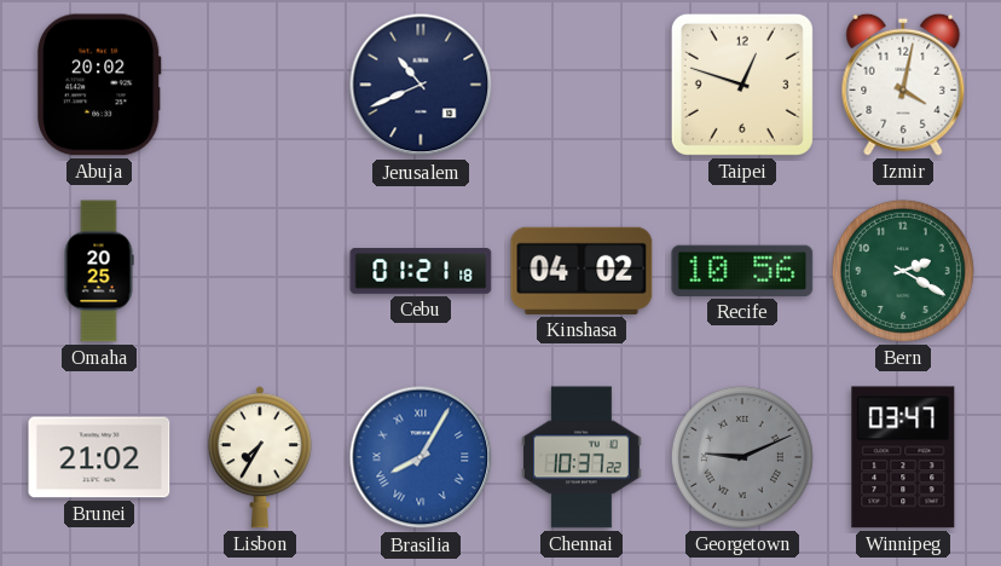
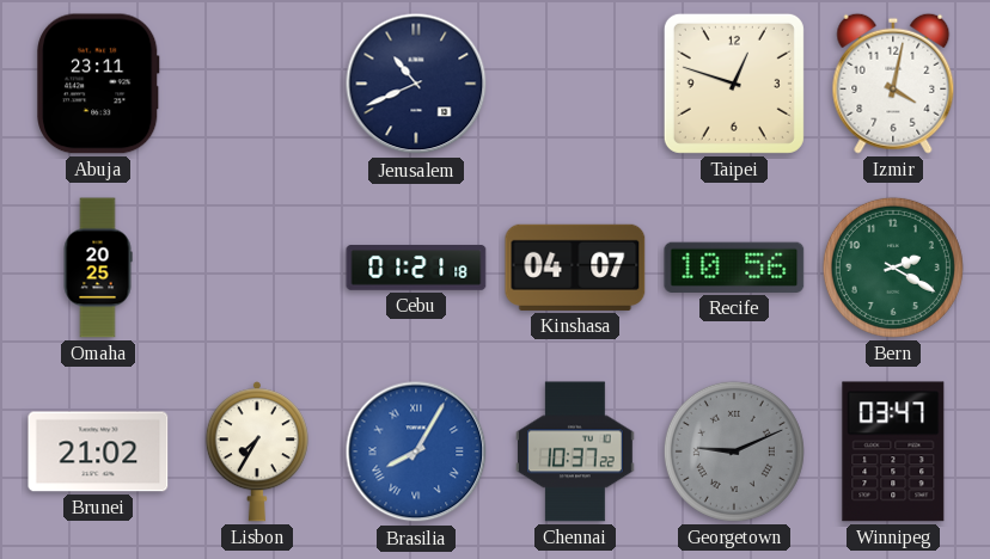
Abuja: 20:02 -> 23:11 (98, 84)
Kinshasa: 04:02 -> 04:07 (575, 268)
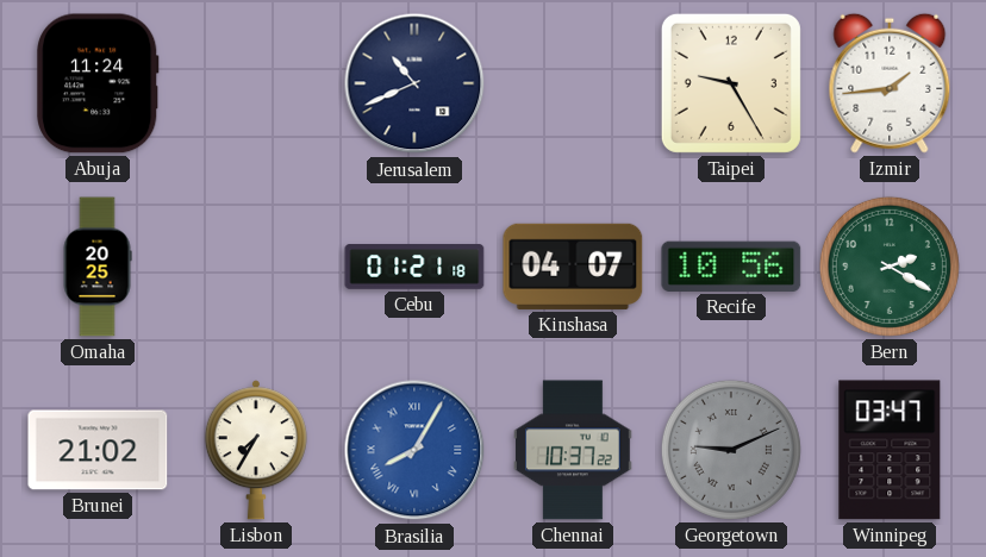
Abuja: 23:11 -> 11:24 (98, 83)
Taipei: 12:48 -> 9:25 (731, 83)
Izmir: 4:02 -> 1:44 (890, 83)
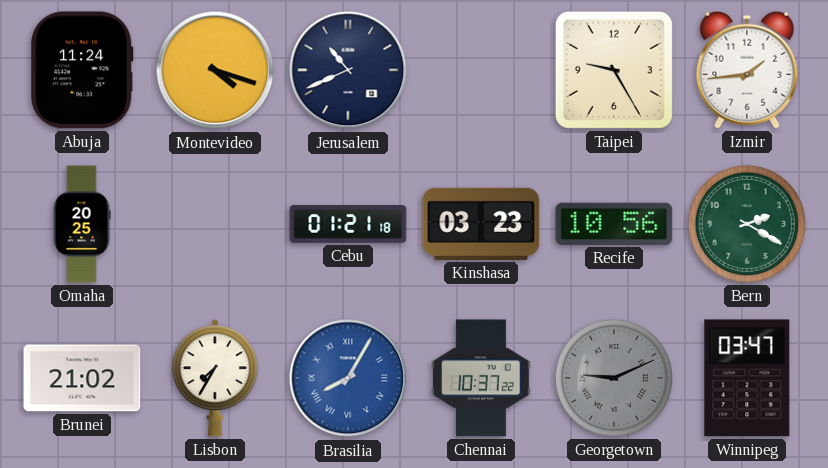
Montevideo: none -> 4:18 (215, 70)
Kinshasa: 04:07 -> 03:23 (481, 224)
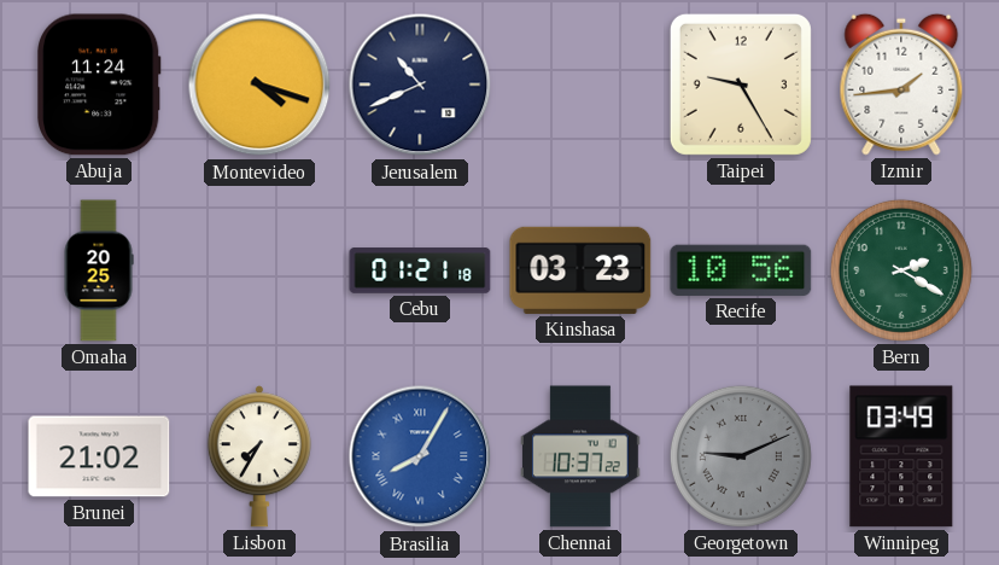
Winnipeg: 03:47 -> 03:49 (901, 456)
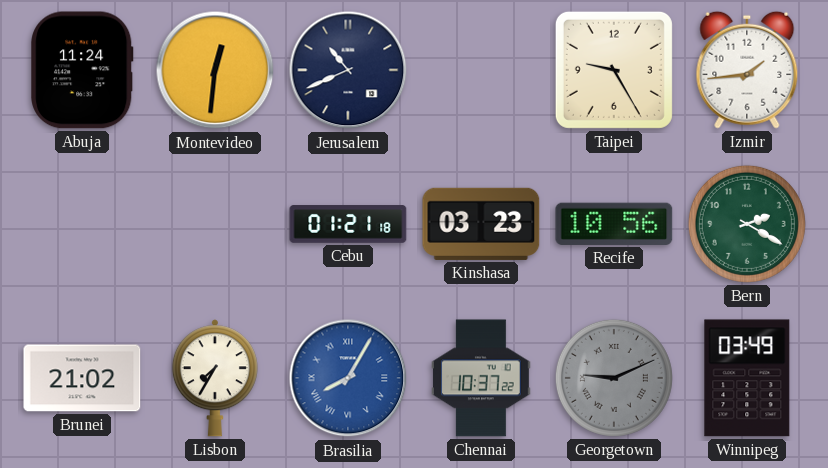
Montevideo: 4:18 -> 12:31 (215, 70)
Omaha: 20:25 -> none (99, 270)
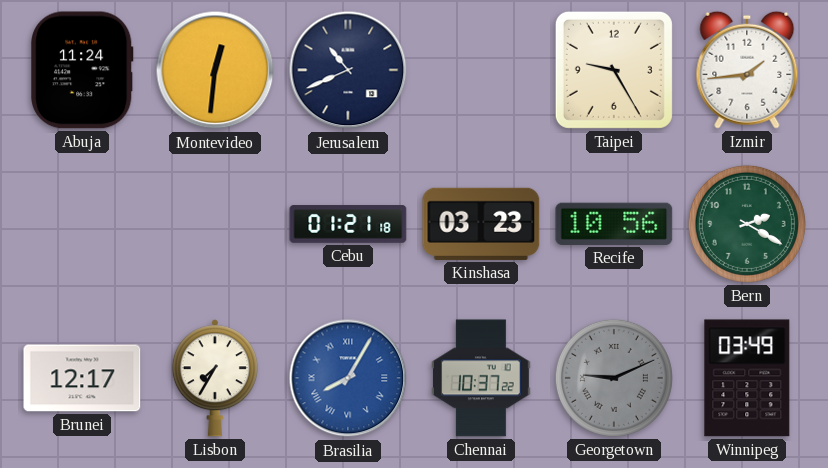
Brunei: 21:02 -> 12:17 (82, 378)
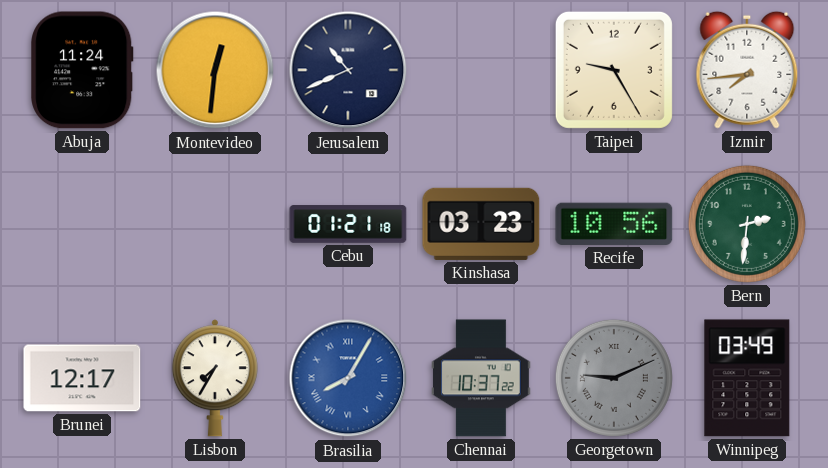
Izmir: 1:44 -> 7:44 (747, 70)
Bern: 2:20 -> 2:31 (747, 224)
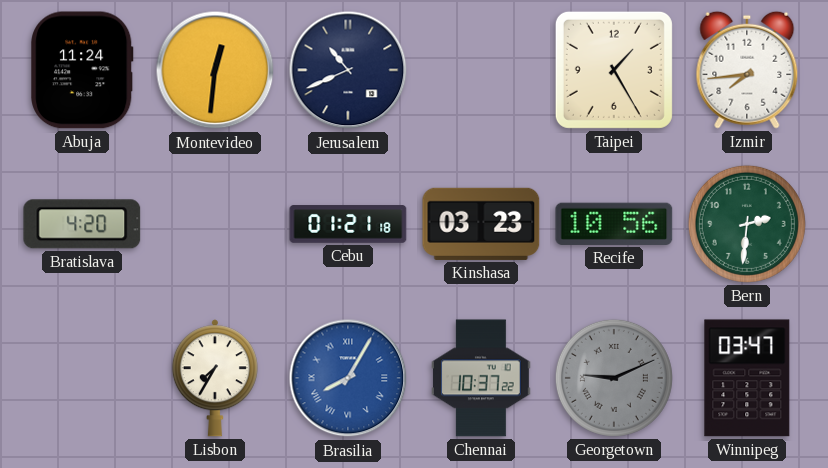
Taipei: 9:25 -> 1:25 (614, 70)
Bratislava: none -> 4:20 (82, 224)
Brunei: 12:17 -> none (82, 378)
Winnipeg: 03:49 -> 03:47 (747, 378)
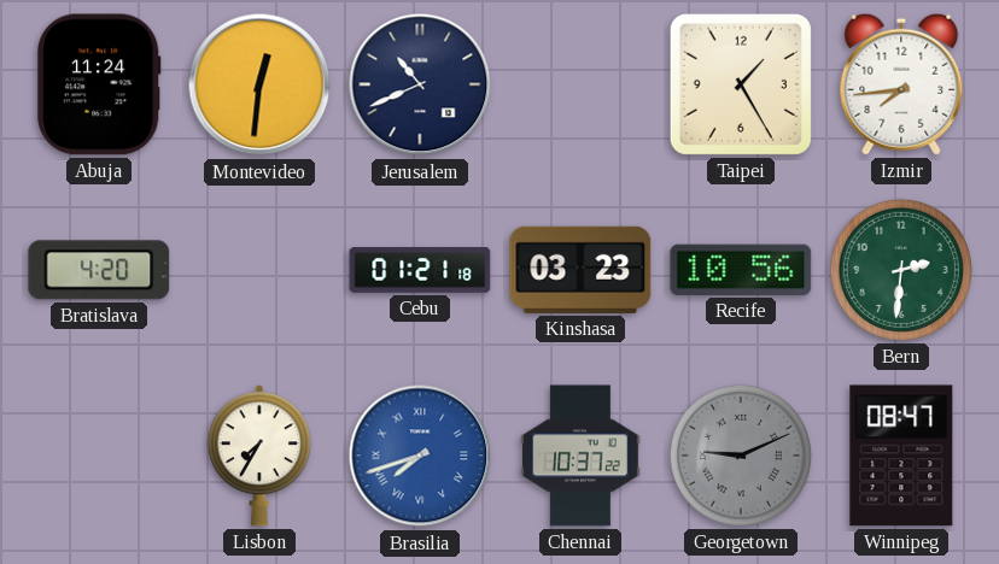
Brasilia: 8:05 -> 7:42 (420, 456)
Winnipeg: 03:47 -> 08:47 (901, 456)
